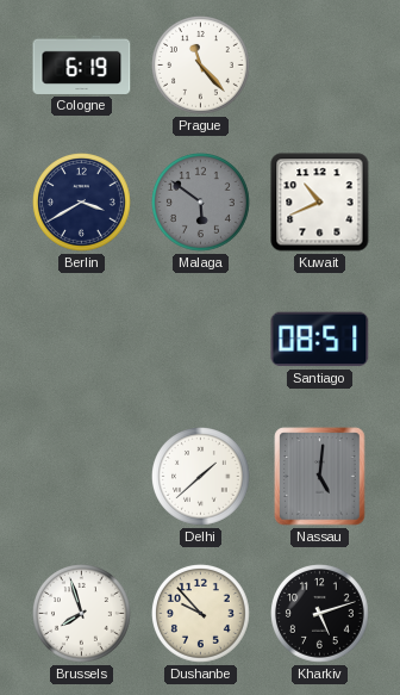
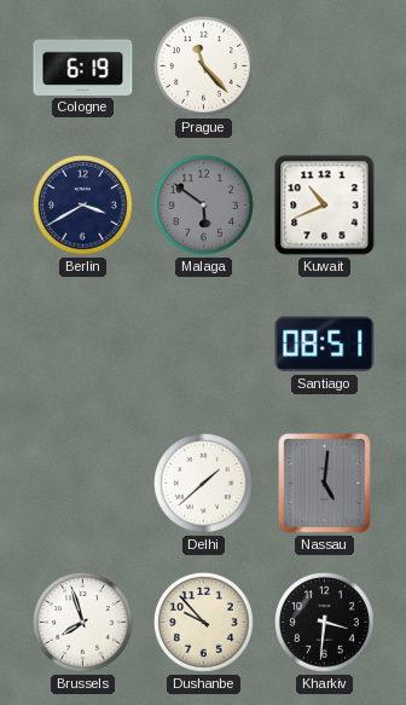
Kharkiv: 5:12 -> 3:31 (325, 623)
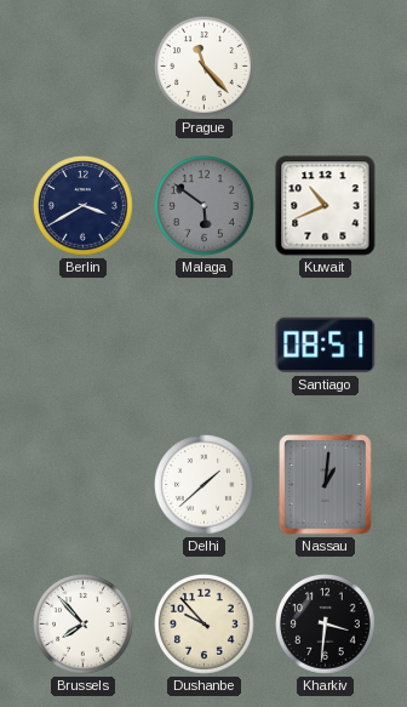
Cologne: 6:19 -> none (83, 65)
Nassau: 5:01 -> 1:01 (326, 485)
Brussels: 7:57 -> 7:53 (84, 625)
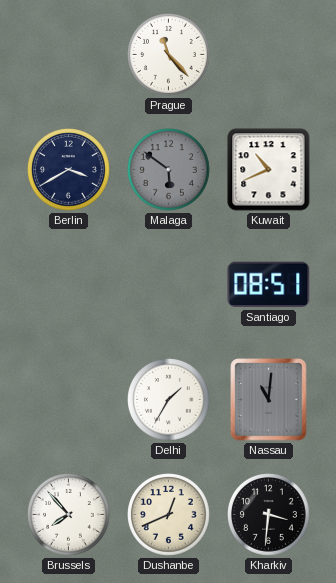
Delhi: 1:38 -> 1:35 (169, 400)
Nassau: 1:01 -> 11:01 (269, 400)
Dushanbe: 9:53 -> 12:41 (169, 515)
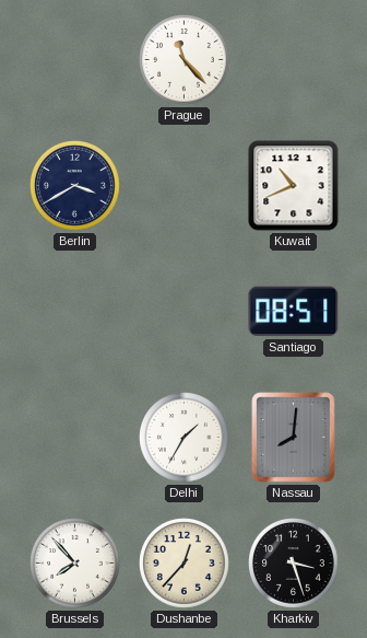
Malaga: 5:51 -> none (169, 170)
Nassau: 11:01 -> 8:01 (294, 438)
Dushanbe: 12:41 -> 12:37 (185, 564)
Kharkiv: 3:31 -> 3:27 (294, 564)
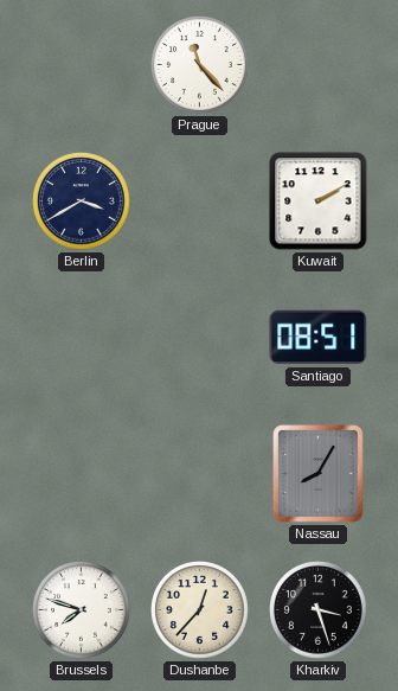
Kuwait: 10:41 -> 2:10 (319, 201)
Delhi: 1:35 -> none (185, 438)
Nassau: 8:01 -> 8:05 (319, 474)
Brussels: 7:53 -> 7:48 (82, 610)
